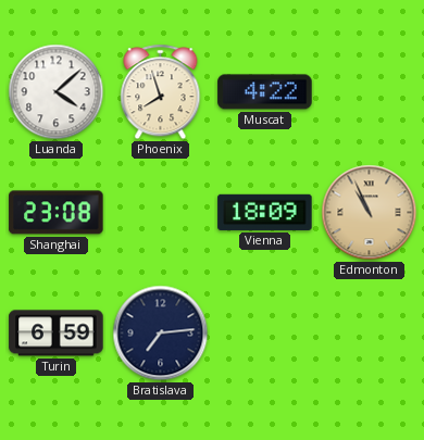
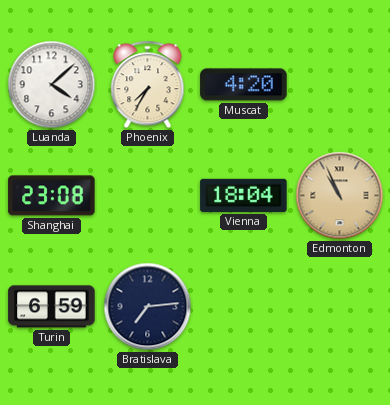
Phoenix: 7:57 -> 7:35 (148, 85)
Muscat: 4:22 -> 4:20 (244, 85)
Vienna: 18:09 -> 18:04 (244, 195)
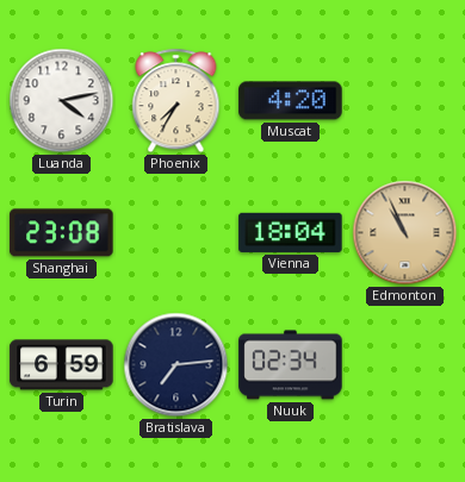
Luanda: 4:08 -> 4:13 (62, 101)
Nuuk: none -> 02:34 (291, 365)
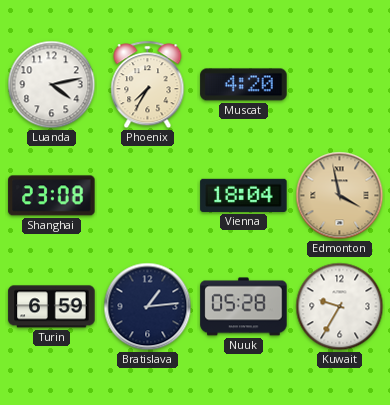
Edmonton: 10:56 -> 3:58 (340, 196)
Bratislava: 7:14 -> 1:14 (148, 307)
Nuuk: 02:34 -> 05:28 (244, 307)
Kuwait: none -> 9:35 (340, 307)
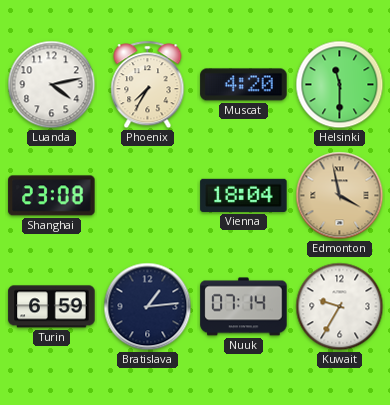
Helsinki: none -> 11:30 (340, 85)
Nuuk: 05:28 -> 07:14 (244, 307)
